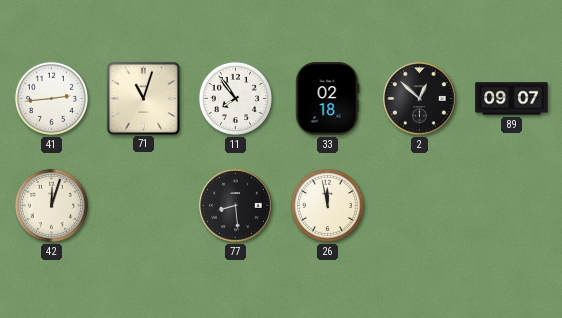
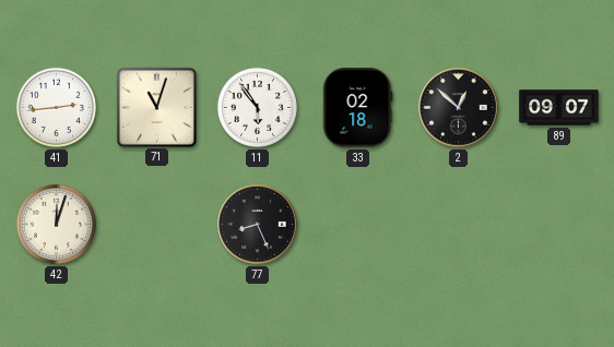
11: 7:54 -> 5:54 (257, 107)
77: 8:29 -> 8:26 (258, 225)
26: 11:58 -> none (327, 205)
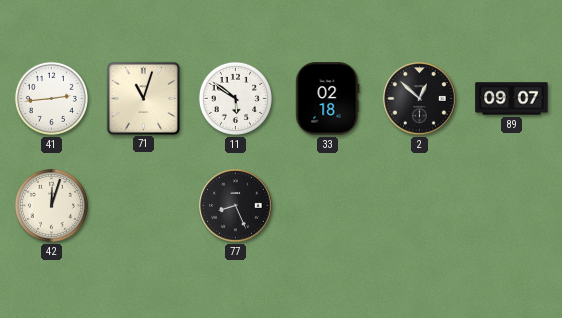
11: 5:54 -> 5:51 (235, 98)
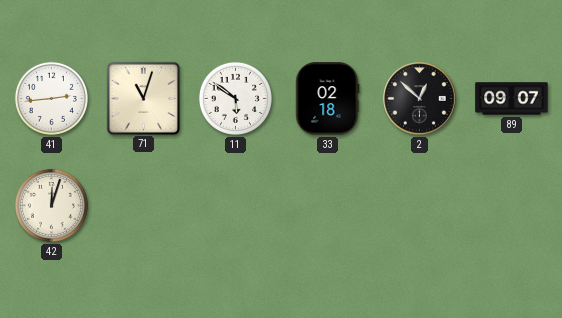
77: 8:26 -> none (236, 206)
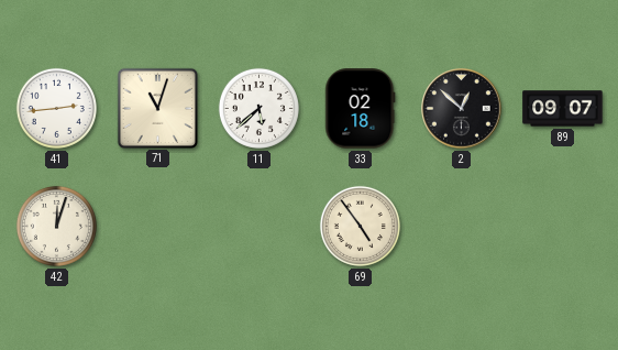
11: 5:51 -> 5:38 (258, 108)
69: none -> 4:54 (360, 226)
